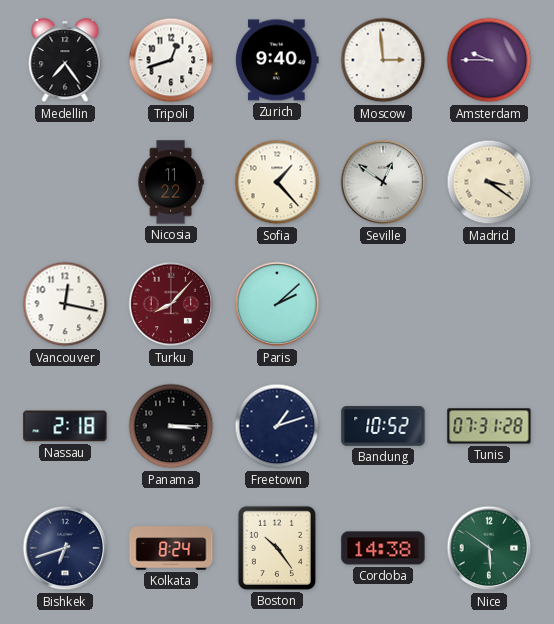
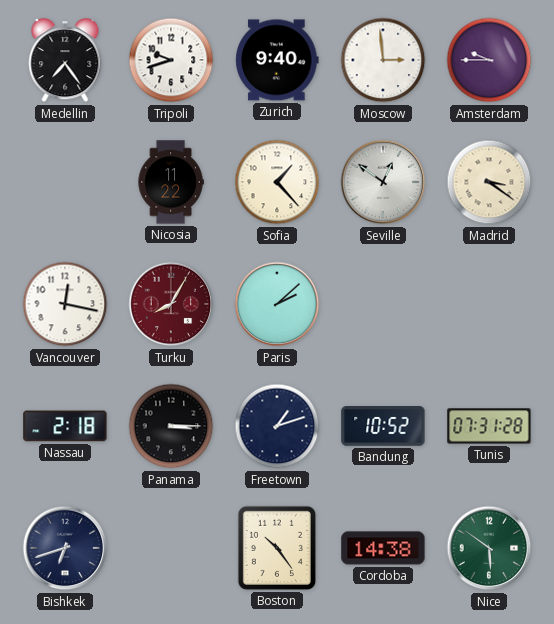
Tripoli: 12:42 -> 9:42 (171, 60)
Turku: 8:07 -> 8:05 (171, 304)
Kolkata: 8:24 -> none (171, 548)
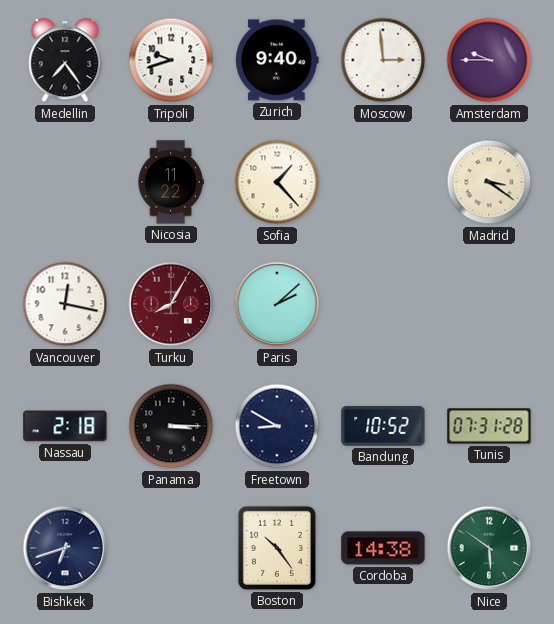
Seville: 12:51 -> none (383, 182)
Freetown: 1:12 -> 8:50 (277, 426)
